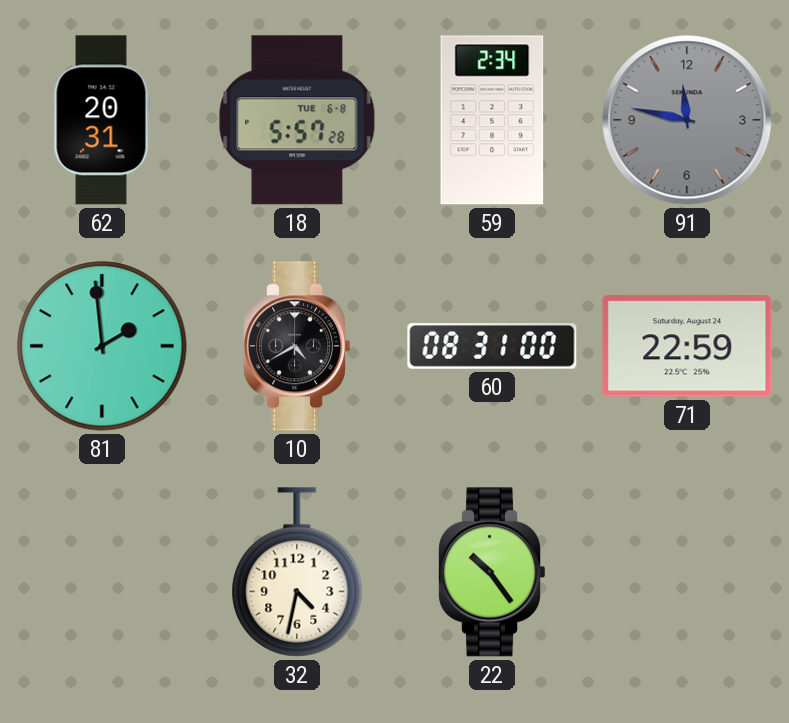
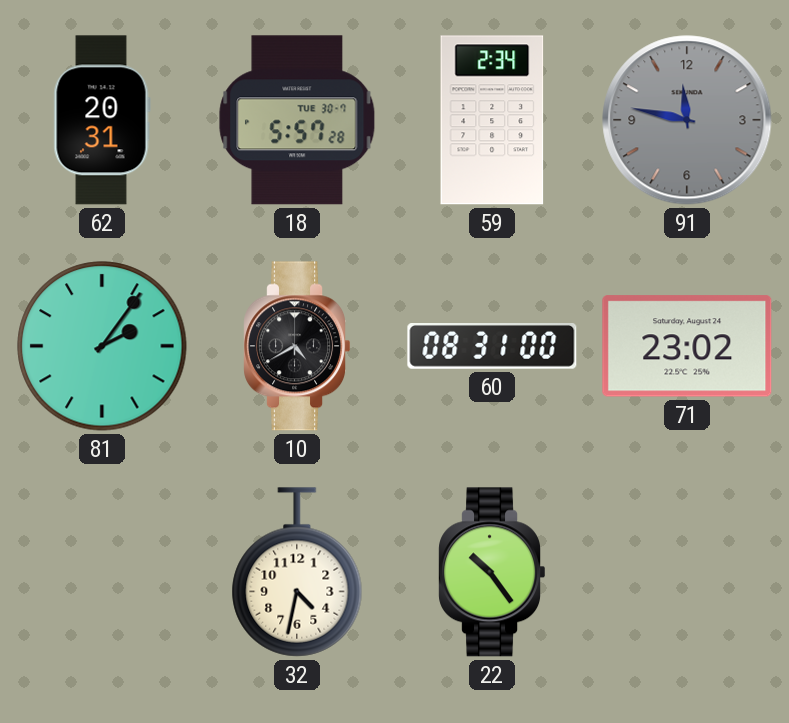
18 date: TUE 6-8 -> TUE 30-7 (297, 120)
81: 1:59 -> 2:06 (102, 346)
71: 22:59 -> 23:02 (687, 346)
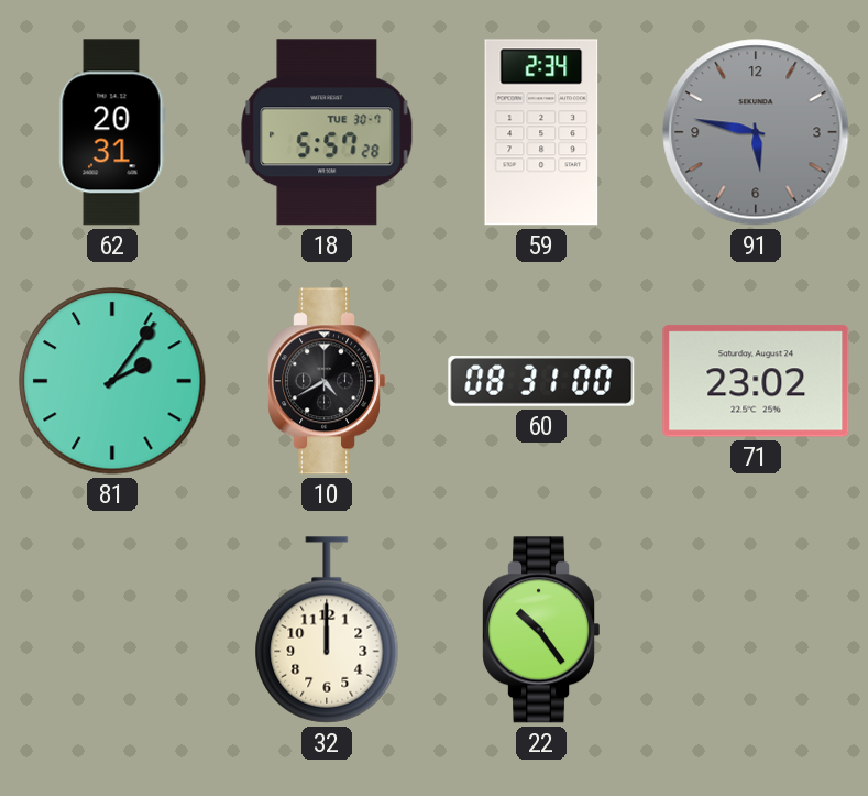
91: 11:47 -> 5:47 (756, 132)
32: 4:32 -> 12:00 (327, 630)
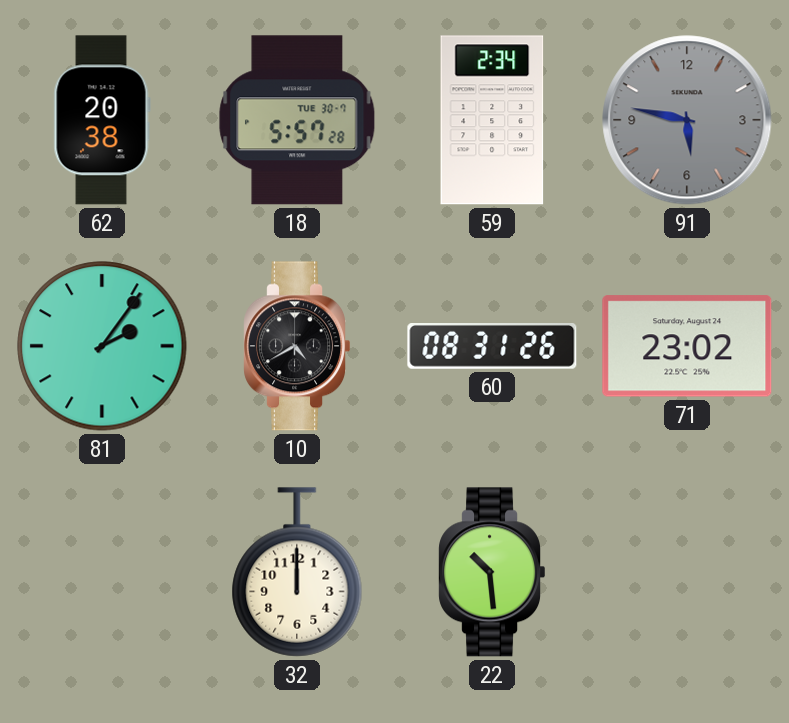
62: 20:31 -> 20:38 (102, 120)
60: 08:31:00 -> 08:31:26 (492, 347)
22: 10:24 -> 10:29 (491, 572)
